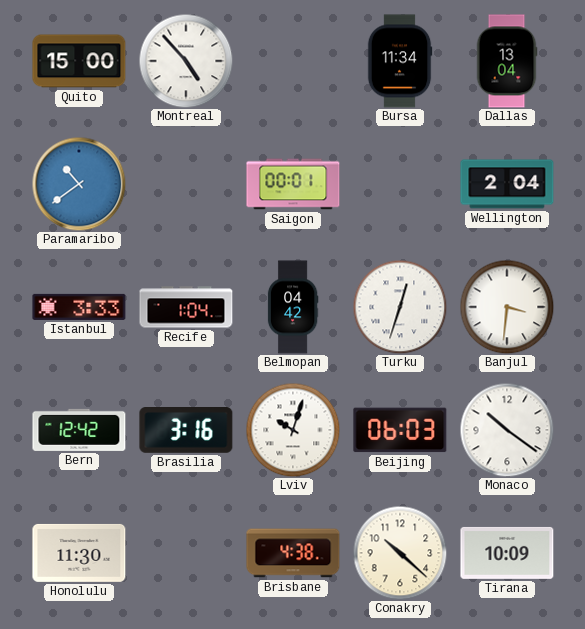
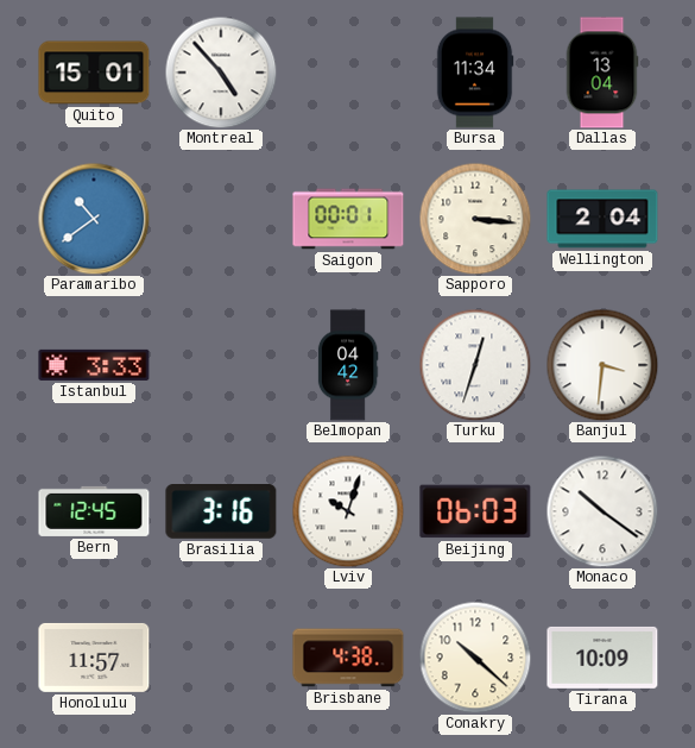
Quito: 15:00 -> 15:01 (94, 73)
Sapporo: none -> 3:16 (475, 219)
Recife: 1:04 -> none (186, 307)
Bern: 12:42 -> 12:45 (94, 511)
Honolulu: 11:30 -> 11:57 (94, 658)
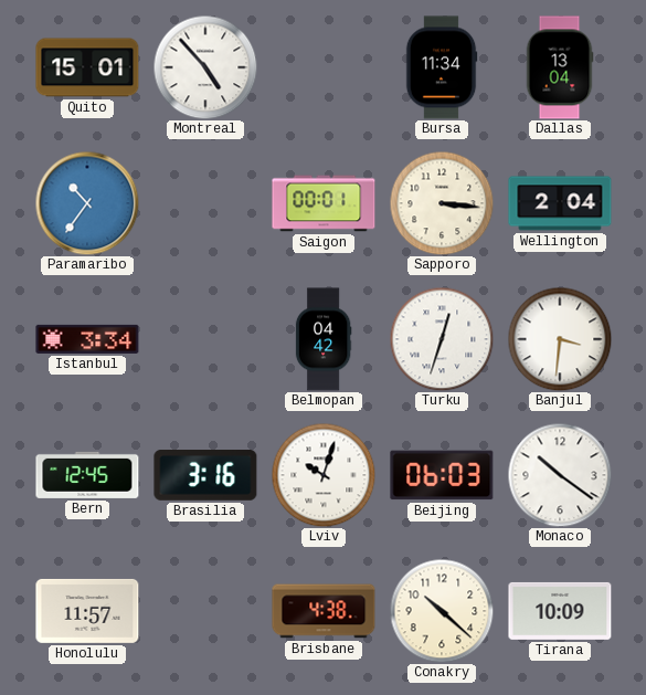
Paramaribo: 10:39 -> 10:36 (87, 203)
Istanbul: 3:33 -> 3:34 (87, 339)
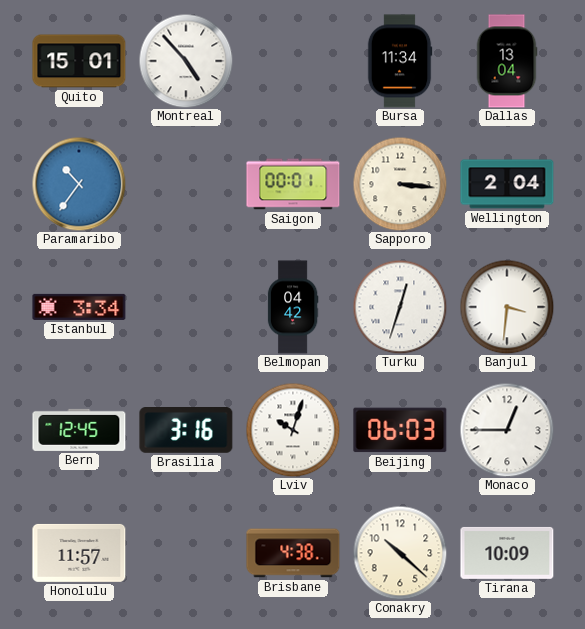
Monaco: 10:21 -> 12:45 (507, 430)
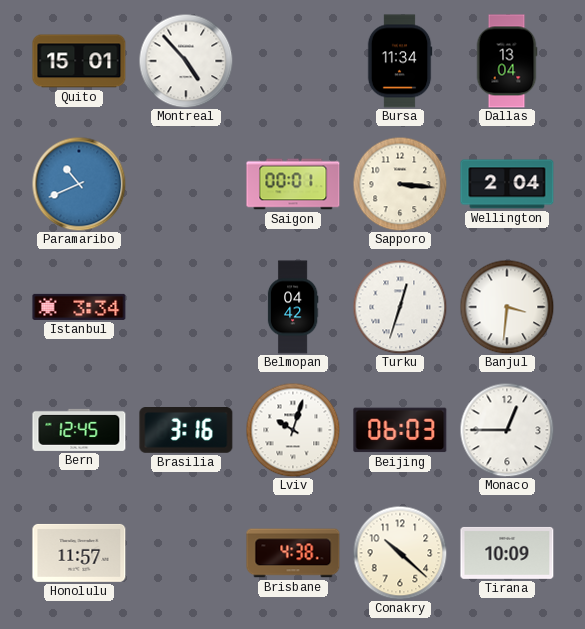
Paramaribo: 10:36 -> 10:41 (79, 184)
